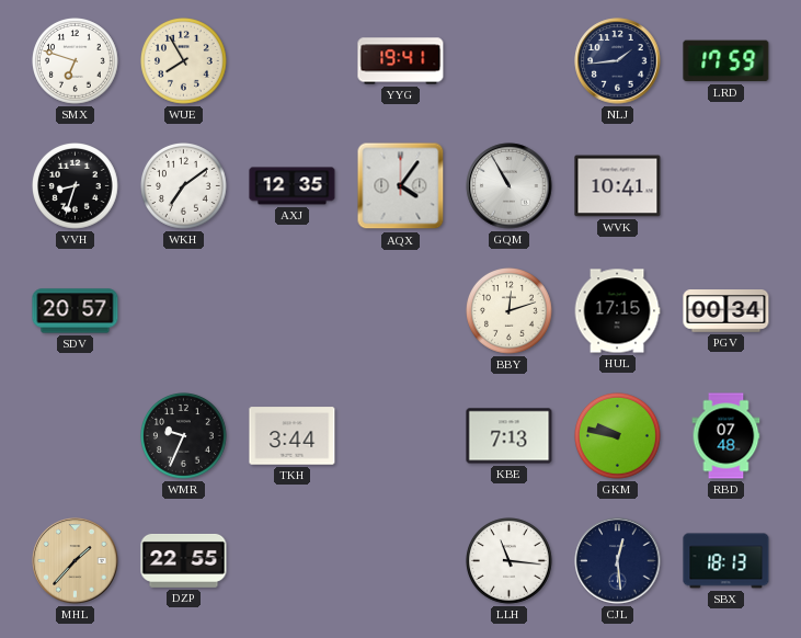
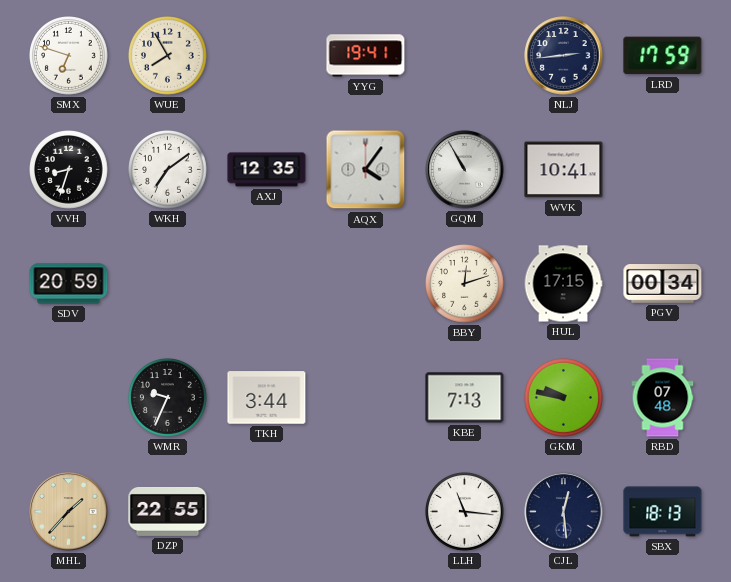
NLJ: 1:44 -> 2:44 (564, 56)
SDV: 20:57 -> 20:59 (69, 284)
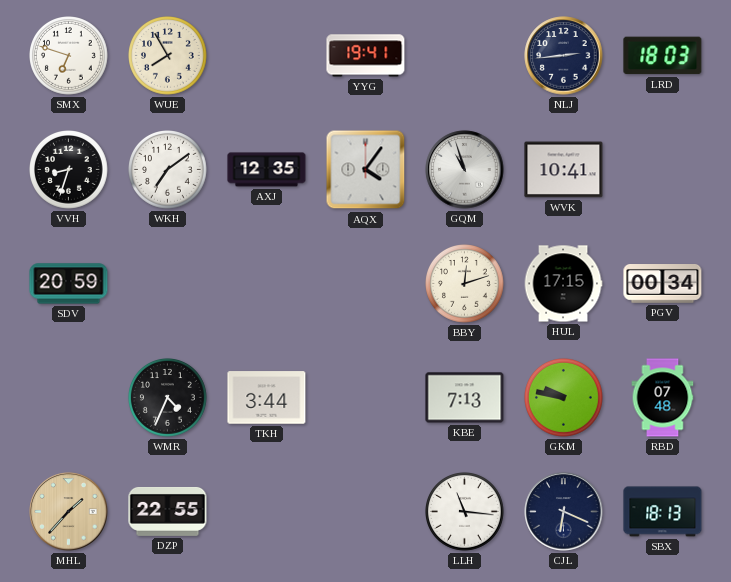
LRD: 17:59 -> 18:03 (663, 56)
GQM: 10:55 -> 10:57 (465, 170)
WMR: 9:34 -> 4:34 (168, 398)
CJL: 12:29 -> 6:19 (564, 512)
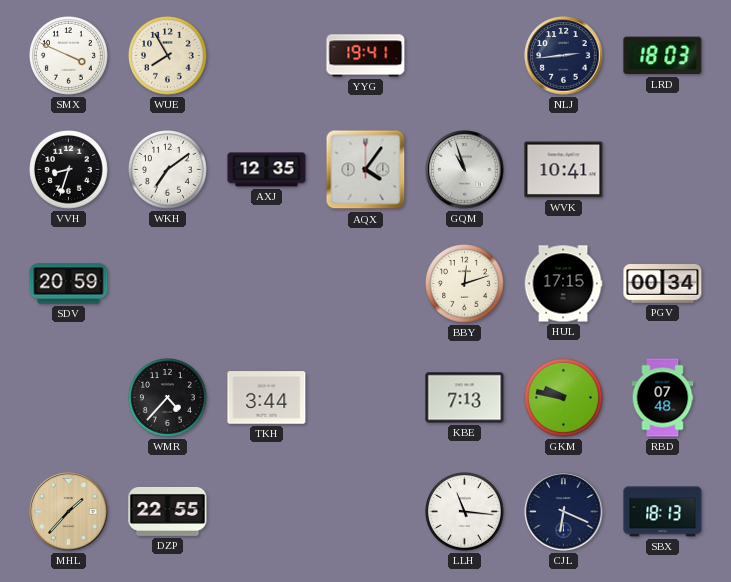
SMX: 6:48 -> 3:49 (69, 56)
WMR: 4:34 -> 4:37 (168, 398)
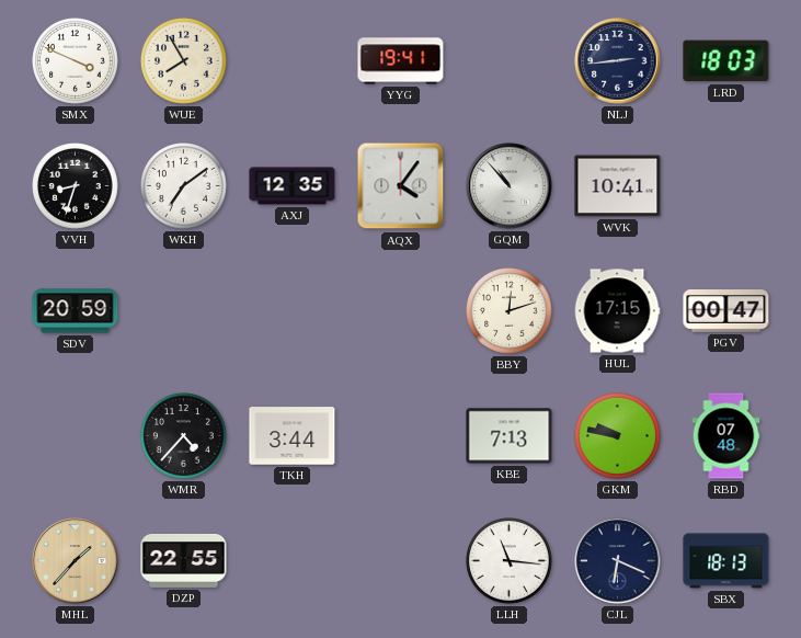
GQM: 10:57 -> 10:53 (510, 186)
PGV: 00:34 -> 00:47 (726, 311)
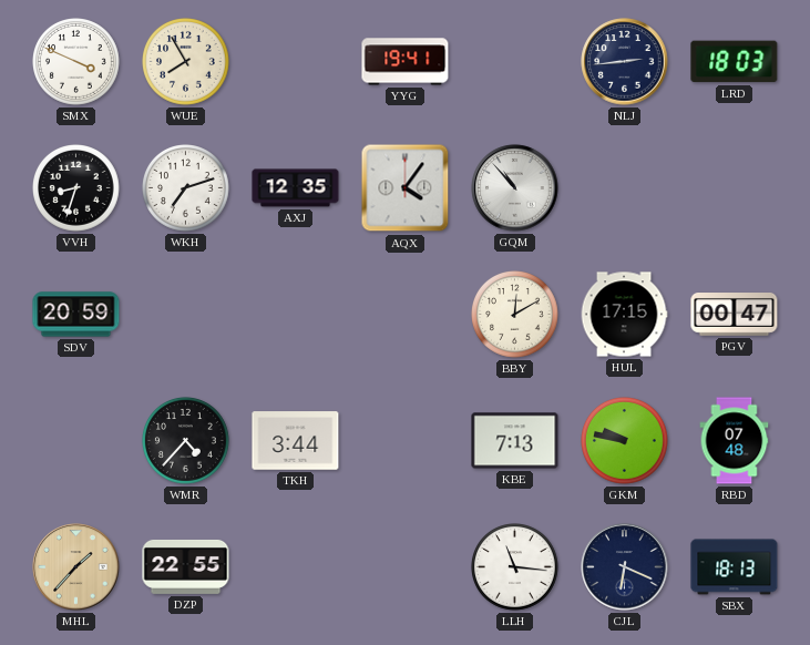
WKH: 7:09 -> 7:12 (186, 188)
WVK: 10:41 -> none (618, 186)
BBY: 12:12 -> 12:10 (515, 315)
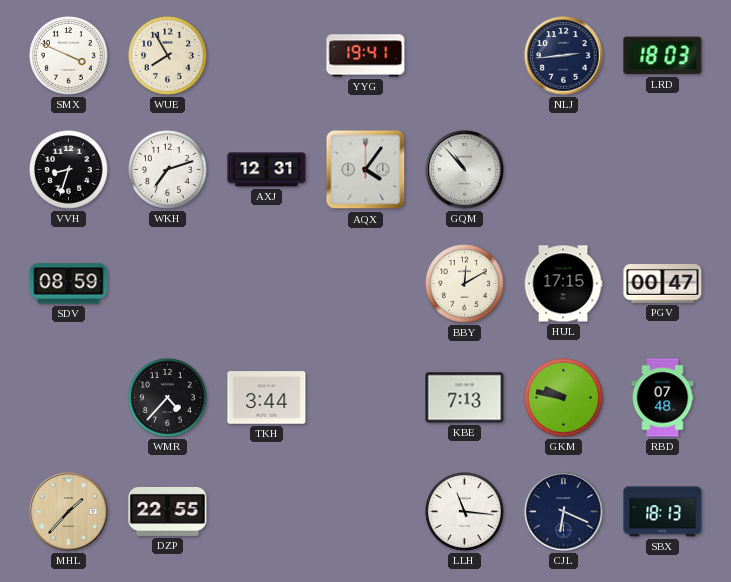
AXJ: 12:35 -> 12:31 (267, 170)
SDV: 20:59 -> 08:59 (69, 284)
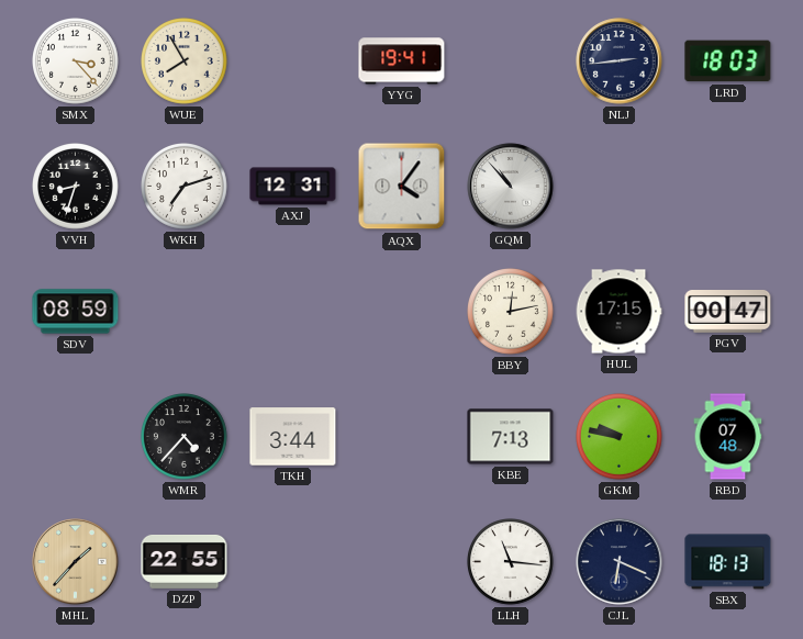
SMX: 3:49 -> 3:23 (76, 61)
BBY: 12:10 -> 12:13 (511, 312)
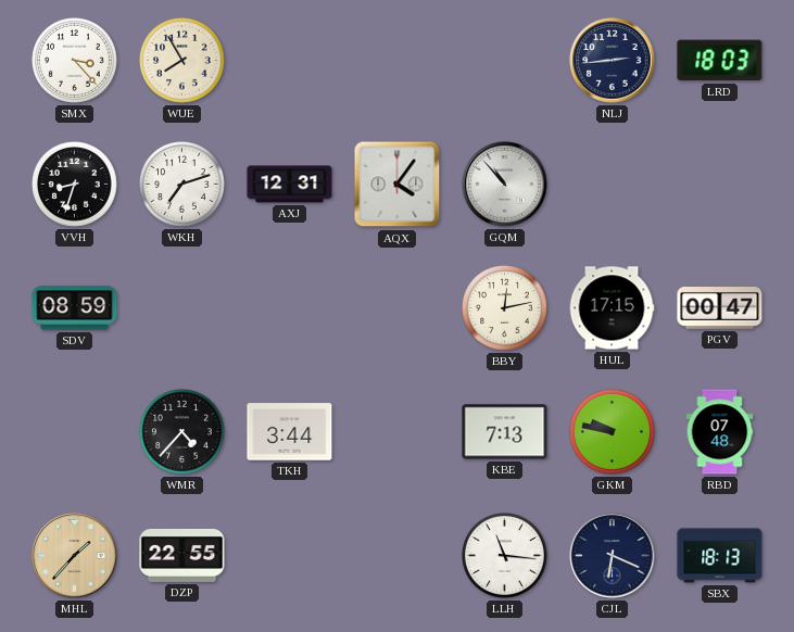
YYG: 19:41 -> none (402, 61)
